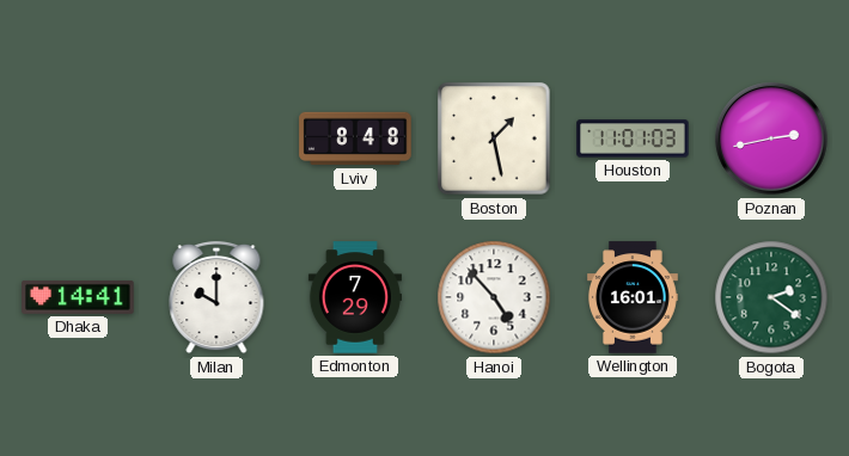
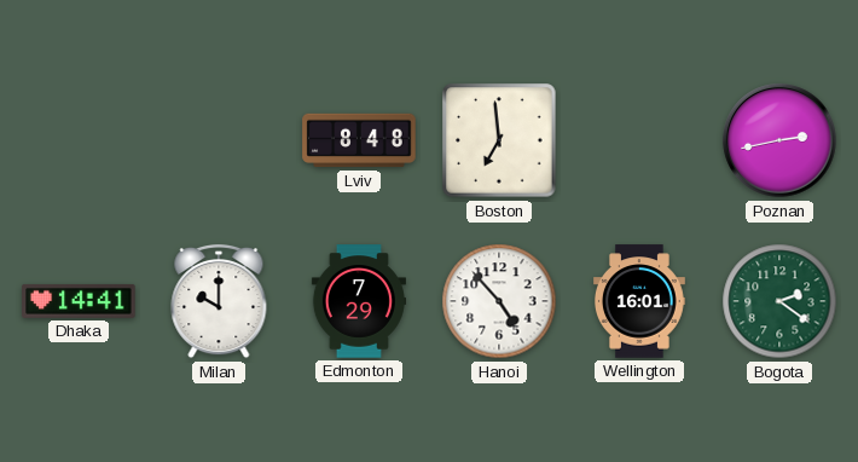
Boston: 1:28 -> 6:59 (499, 140)
Houston: 11:01 -> none (633, 138)
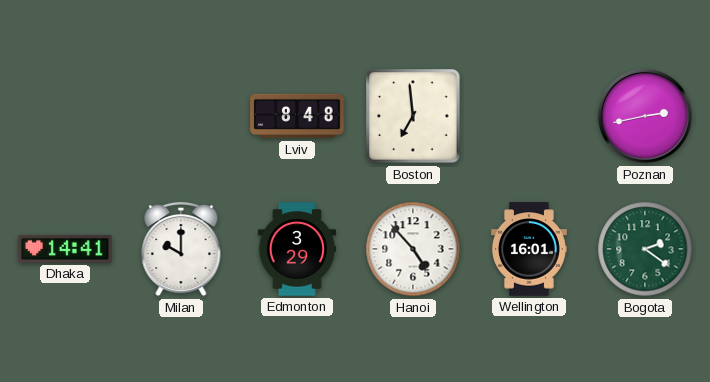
Edmonton: 7:29 -> 3:29 (297, 249)
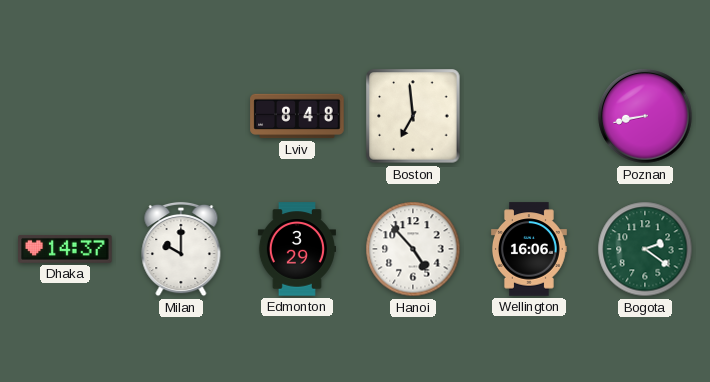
Poznan: 2:43 -> 8:43 (645, 116)
Dhaka: 14:41 -> 14:37 (65, 249)
Wellington: 16:01 -> 16:06 (530, 249)
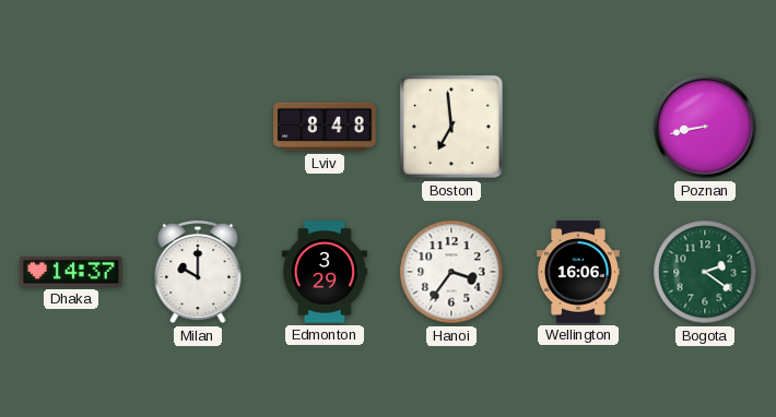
Hanoi: 4:53 -> 3:36 (451, 272)
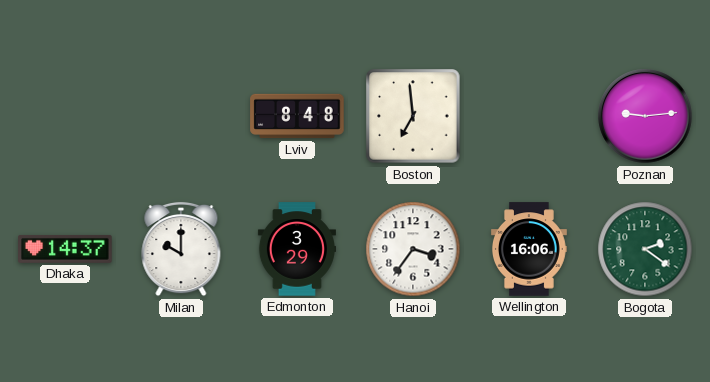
Poznan: 8:43 -> 9:14 (645, 116)
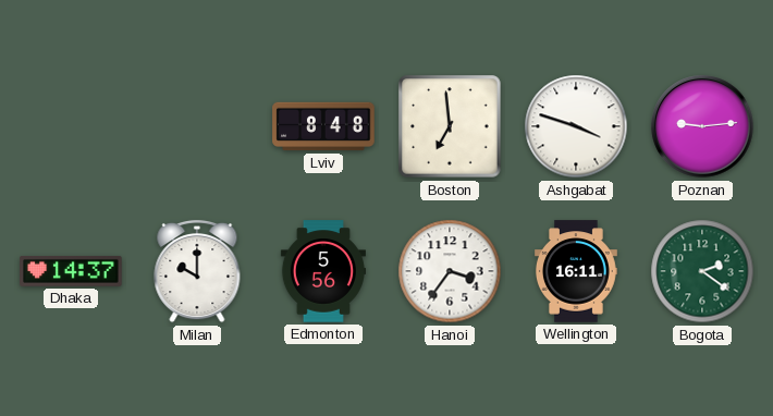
Ashgabat: none -> 3:48 (576, 126)
Edmonton: 3:29 -> 5:56 (323, 271)
Wellington: 16:06 -> 16:11 (577, 271)
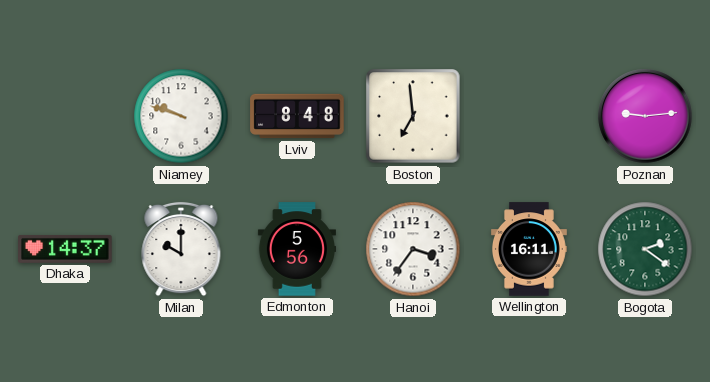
Niamey: none -> 9:48 (181, 116)
Ashgabat: 3:48 -> none (576, 126)
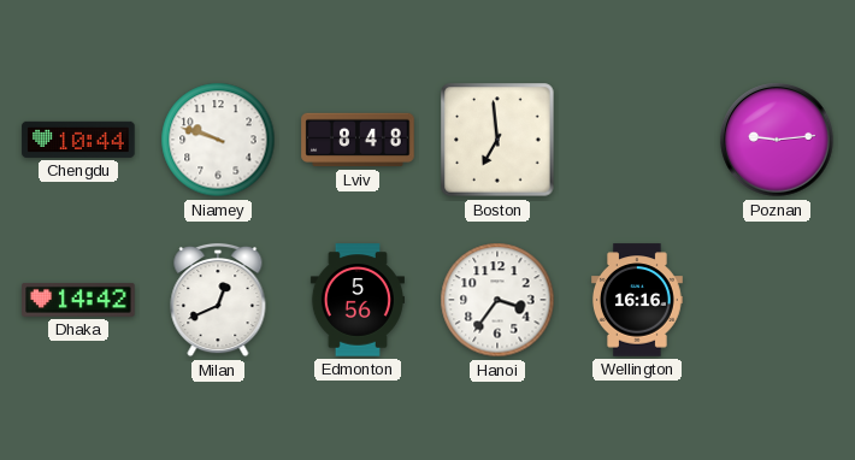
Chengdu: none -> 10:44 (78, 140)
Dhaka: 14:37 -> 14:42 (78, 300)
Milan: 10:00 -> 12:41 (218, 300)
Wellington: 16:11 -> 16:16 (638, 300)
Bogota: 2:21 -> none (645, 249)
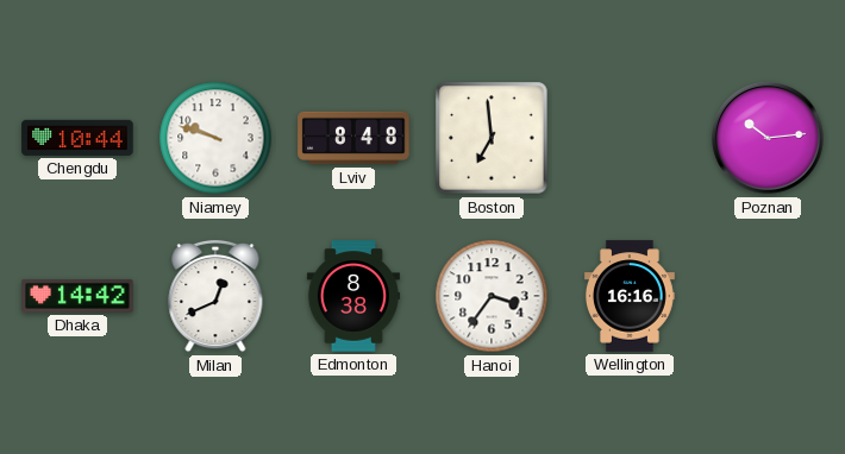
Poznan: 9:14 -> 10:14 (768, 138)
Edmonton: 5:56 -> 8:38 (353, 296)
